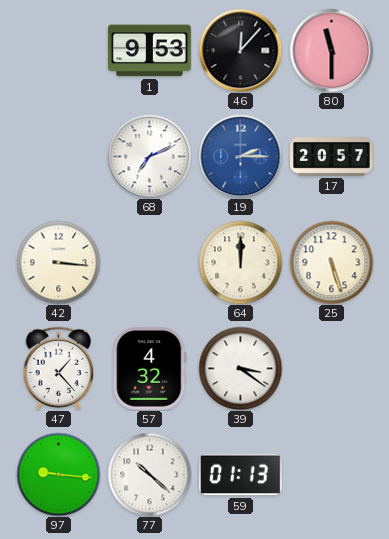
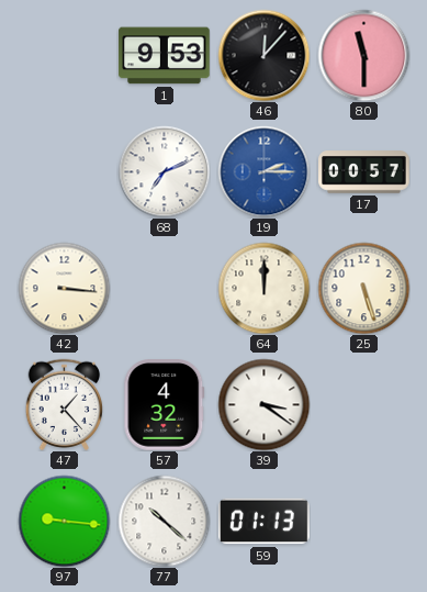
17: 20:57 -> 00:57 (364, 172)
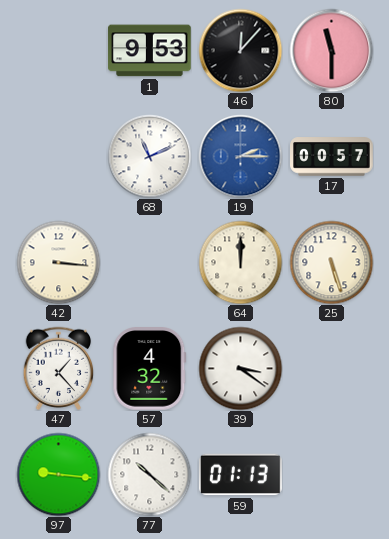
68: 7:11 -> 11:11 (149, 156)
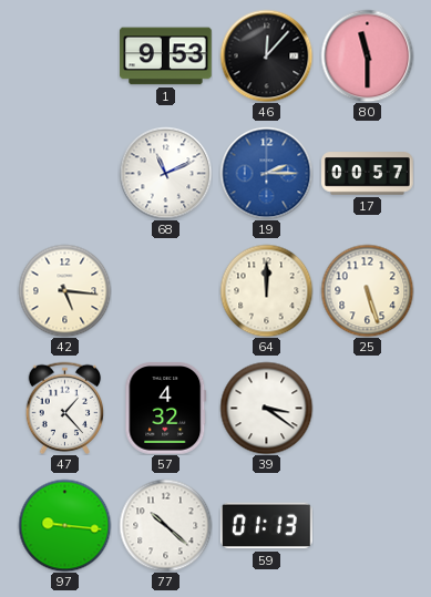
42: 3:16 -> 5:16 (64, 290)
